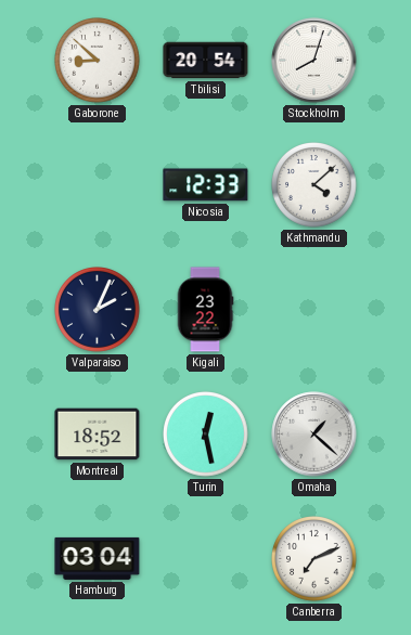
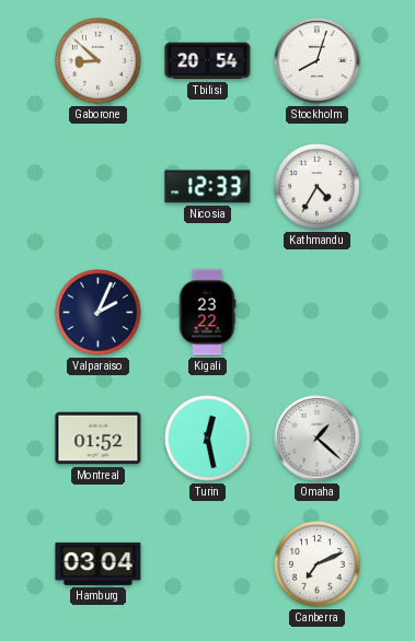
Kathmandu: 4:08 -> 4:35 (318, 187)
Montreal: 18:52 -> 01:52 (99, 439)
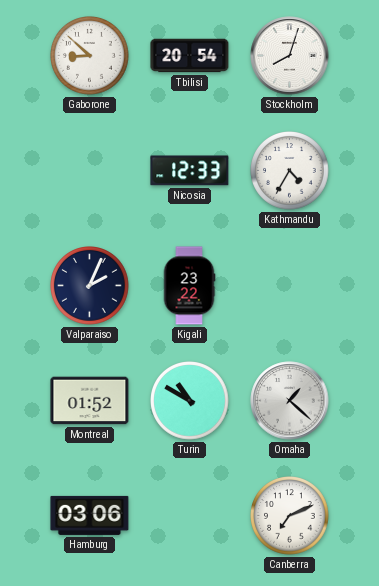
Turin: 12:28 -> 10:50 (190, 401)
Hamburg: 03:04 -> 03:06 (90, 515)
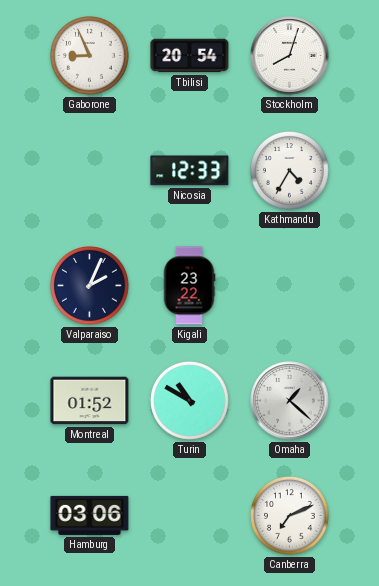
Gaborone: 8:52 -> 8:56 (90, 56)
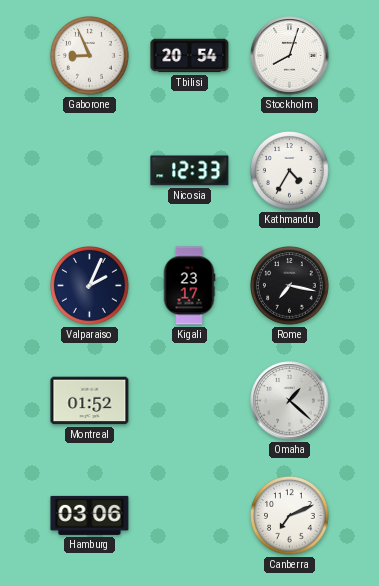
Kigali: 23:22 -> 23:17 (189, 286)
Rome: none -> 7:17 (290, 286)
Turin: 10:50 -> none (190, 401)
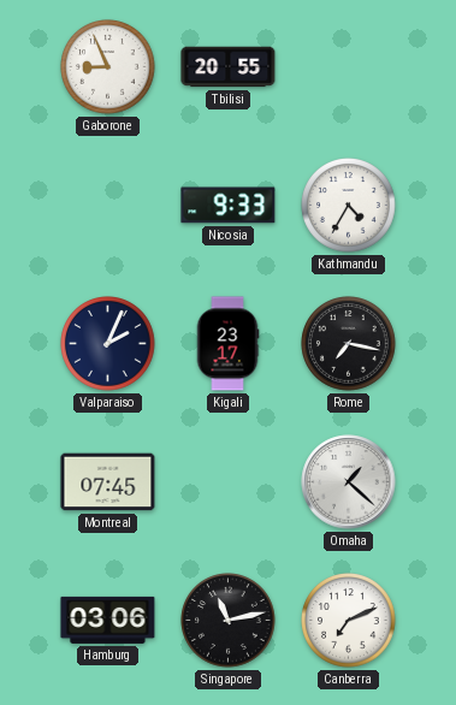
Tbilisi: 20:54 -> 20:55 (229, 67)
Stockholm: 8:03 -> none (290, 56)
Nicosia: 12:33 -> 9:33 (229, 206)
Montreal: 01:52 -> 07:45 (108, 482)
Singapore: none -> 11:13 (229, 621)
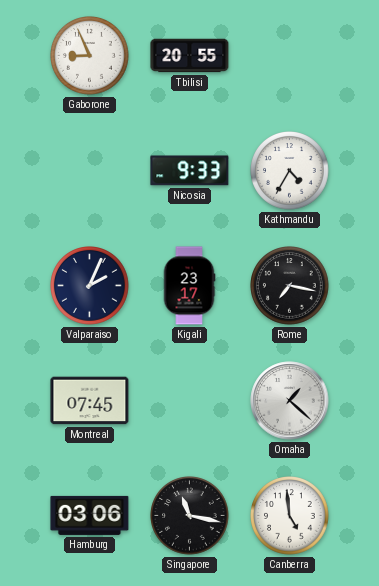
Singapore: 11:13 -> 11:17 (190, 516)
Canberra: 7:11 -> 4:59 (290, 516)
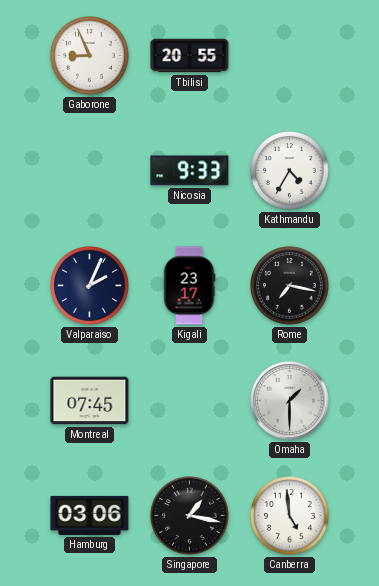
Omaha: 1:22 -> 1:30 (290, 401)
Singapore: 11:17 -> 1:17 (190, 516)
